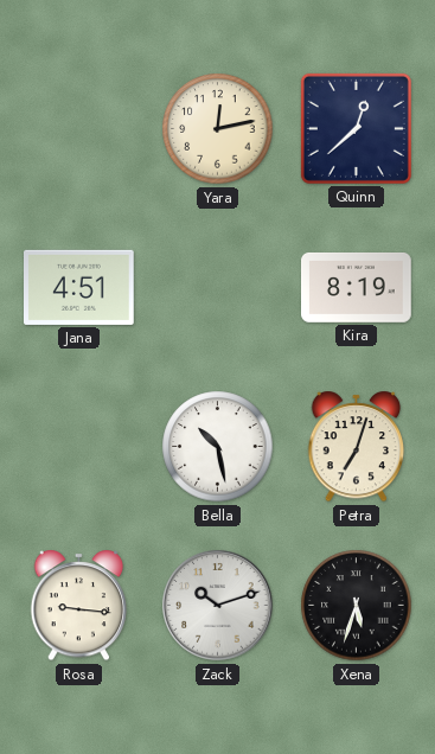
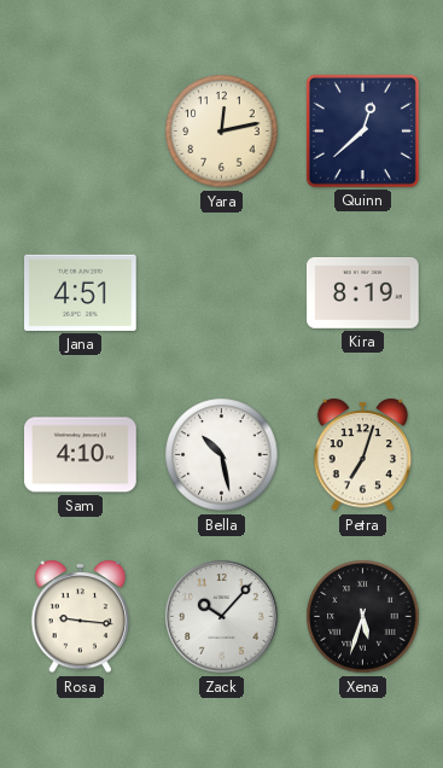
Sam: none -> 4:10 (81, 455)
Zack: 10:12 -> 10:07 (222, 617)
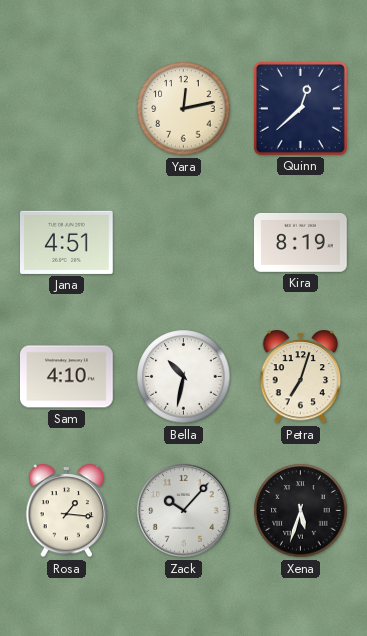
Bella: 10:28 -> 10:32 (184, 377)
Rosa: 9:16 -> 1:16 (67, 511)
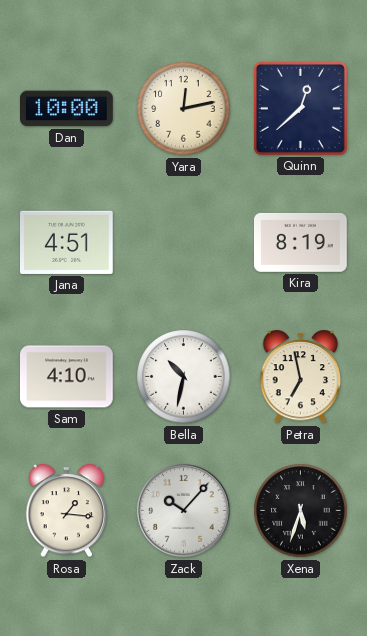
Dan: none -> 10:00 (67, 109)
Petra: 7:03 -> 6:58 (301, 377)
